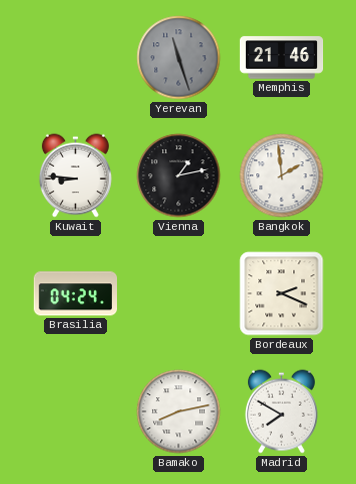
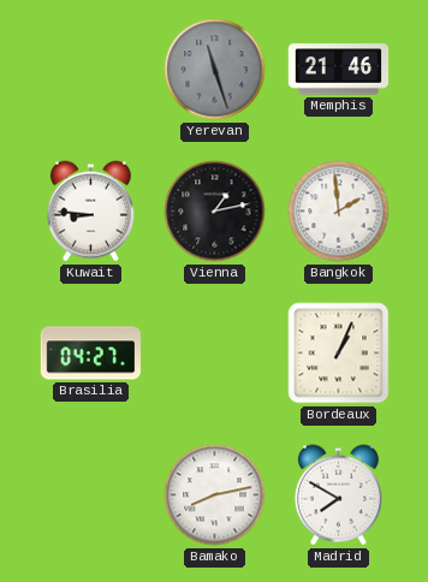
Brasilia: 04:24 -> 04:27 (90, 354)
Bordeaux: 2:19 -> 1:04 (339, 354)
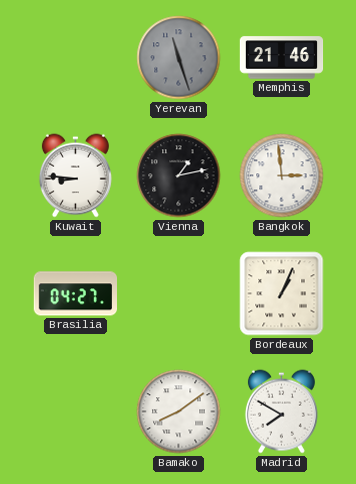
Bangkok: 1:59 -> 2:59 (282, 176)
Bamako: 8:13 -> 8:09 (179, 412)
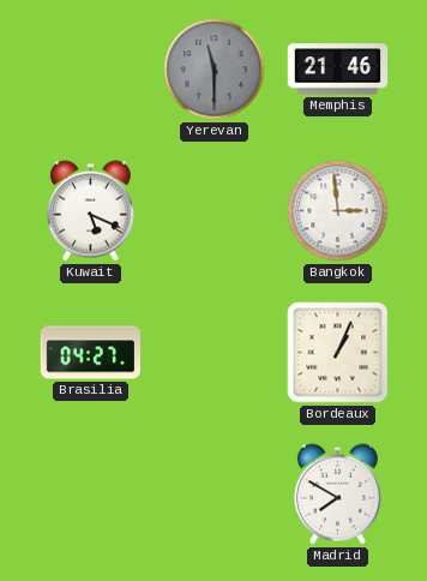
Yerevan: 11:27 -> 11:30 (215, 70)
Kuwait: 8:46 -> 5:19 (90, 211)
Vienna: 1:13 -> none (179, 176)
Bamako: 8:09 -> none (179, 412)
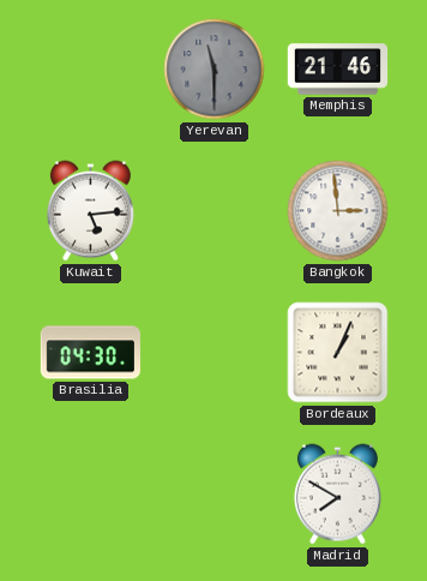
Kuwait: 5:19 -> 5:14 (90, 211)
Brasilia: 04:27 -> 04:30 (90, 353)
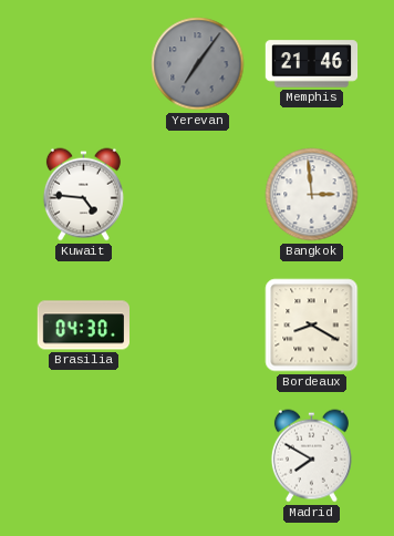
Yerevan: 11:30 -> 7:06 (198, 64)
Kuwait: 5:14 -> 4:46 (83, 195)
Bordeaux: 1:04 -> 8:20 (312, 326)
